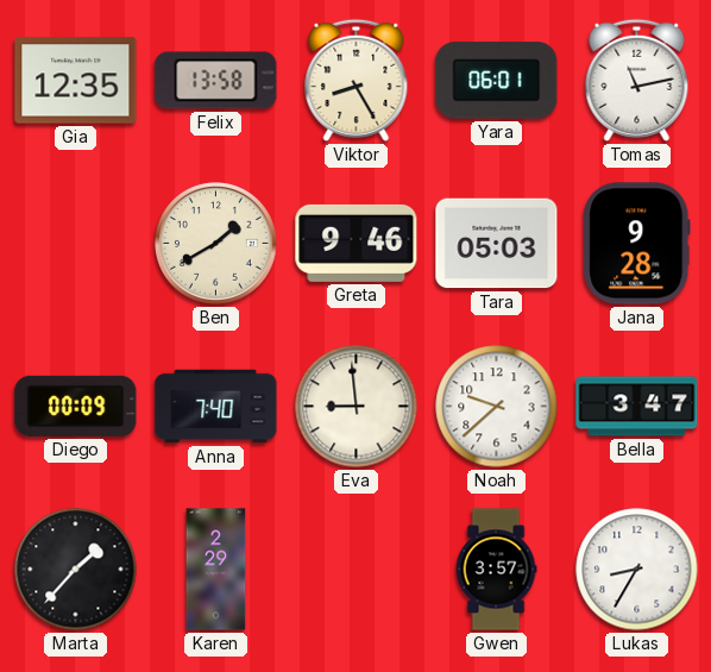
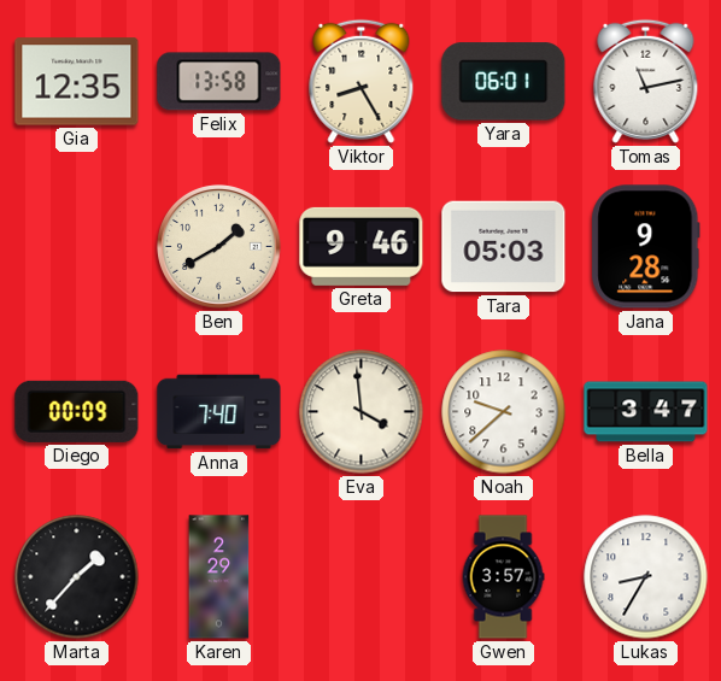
Eva: 8:59 -> 3:59 (362, 412)
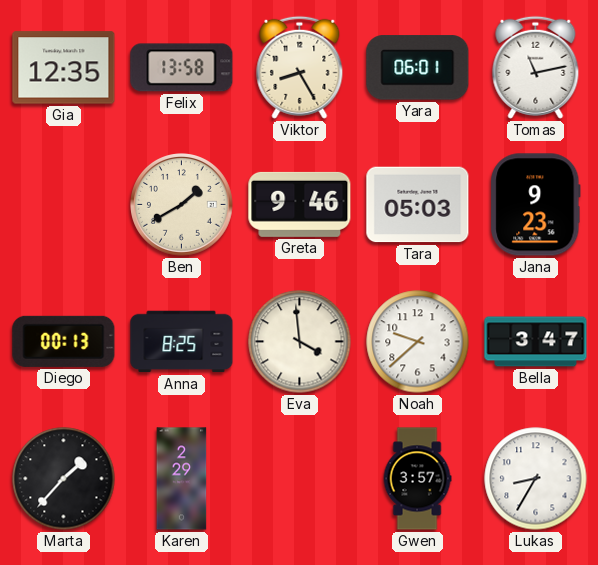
Jana: 9:28 -> 9:23 (536, 205)
Diego: 00:09 -> 00:13 (64, 341)
Anna: 7:40 -> 8:25 (182, 342)
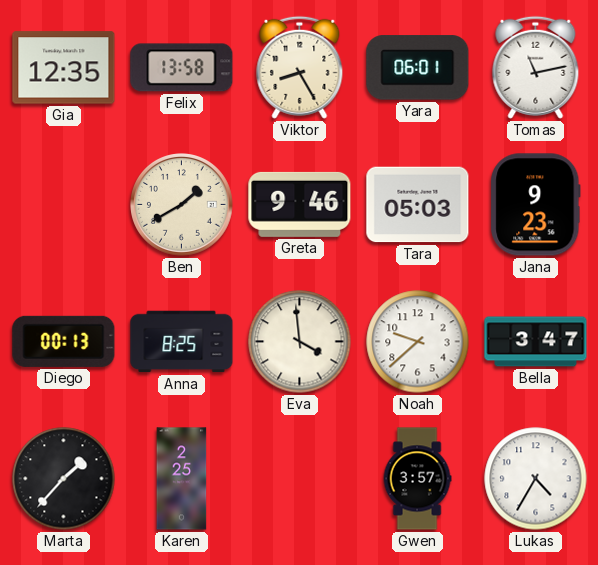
Karen: 2:29 -> 2:25 (182, 479)
Lukas: 8:35 -> 4:35 (536, 479)
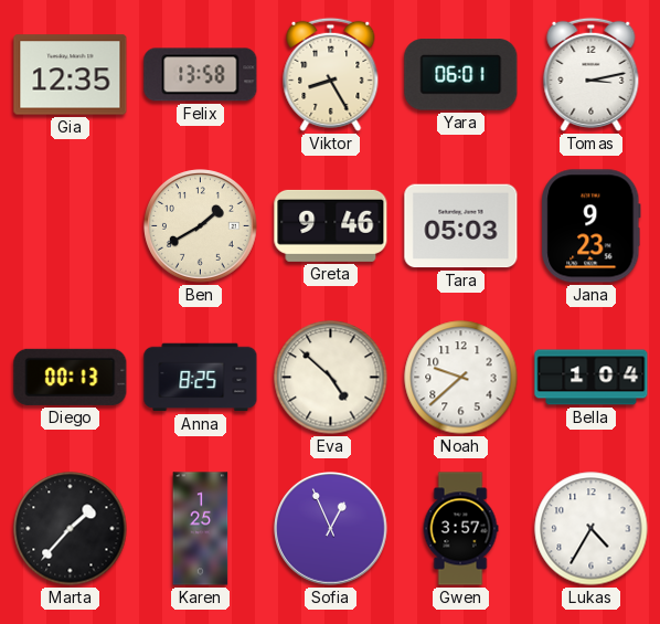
Tomas: 11:13 -> 3:13 (592, 74)
Eva: 3:59 -> 4:52 (331, 378)
Bella: 3:47 -> 1:04 (592, 378)
Karen: 2:25 -> 1:25 (201, 529)
Sofia: none -> 12:56 (331, 529)
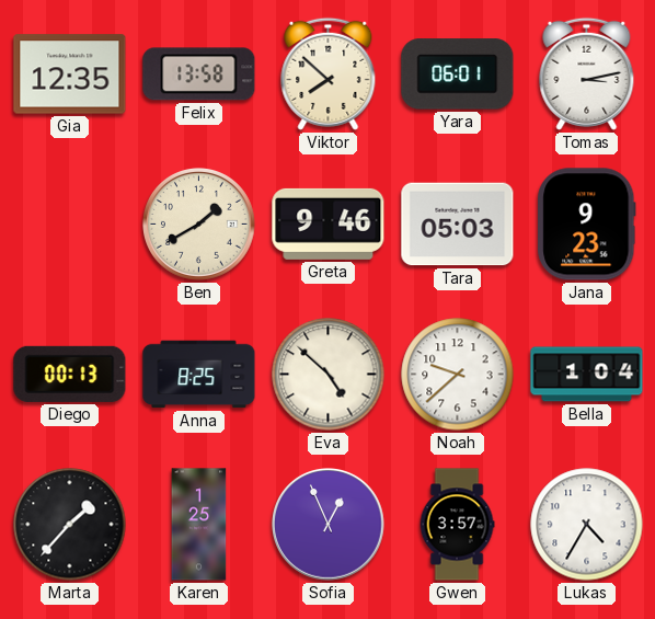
Viktor: 8:25 -> 7:52 (329, 73)
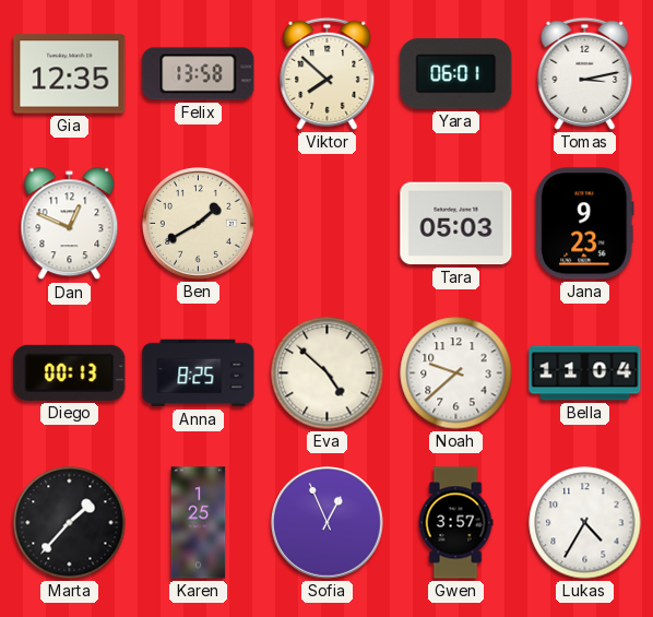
Dan: none -> 12:49 (70, 224)
Greta: 9:46 -> none (329, 223)
Bella: 1:04 -> 11:04 (585, 373)
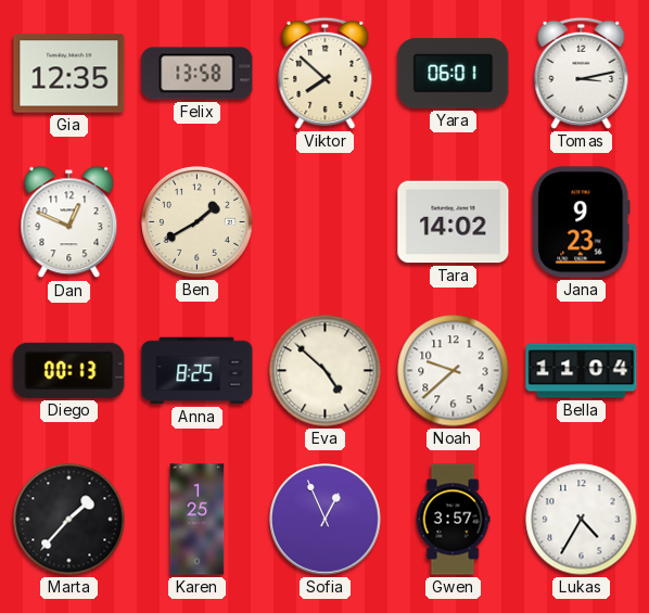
Tara: 05:03 -> 14:02 (454, 222)
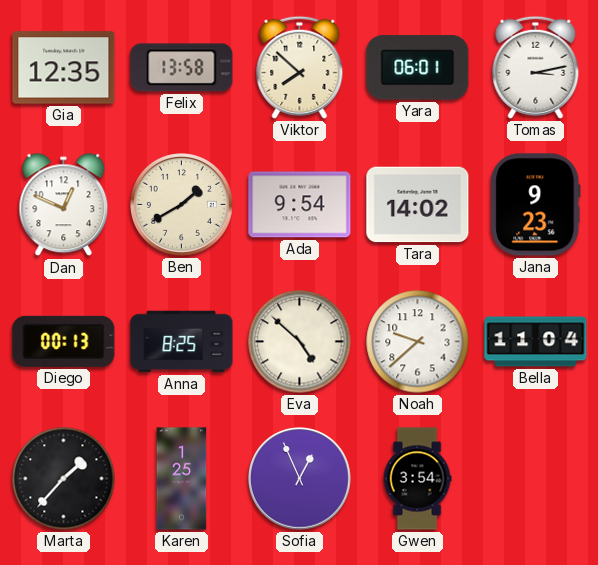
Ada: none -> 9:54 (300, 205)
Gwen: 3:57 -> 3:54 (417, 479)
Lukas: 4:35 -> none (582, 520)
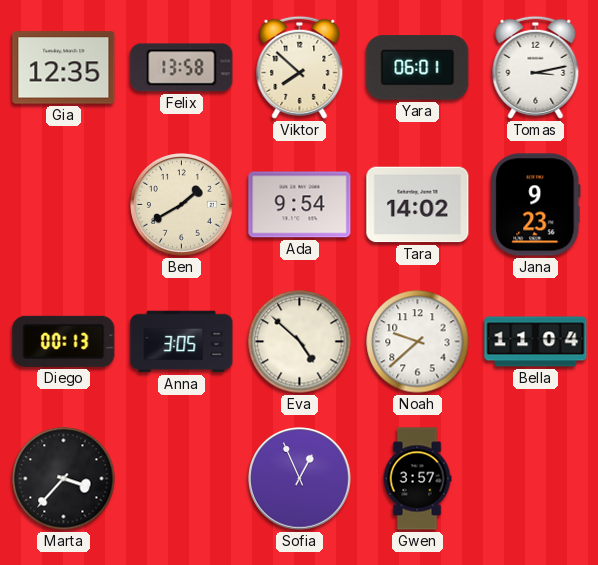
Dan: 12:49 -> none (64, 205)
Anna: 8:25 -> 3:05 (182, 342)
Marta: 1:37 -> 3:37 (64, 479)
Karen: 1:25 -> none (182, 479)
Gwen: 3:54 -> 3:57 (417, 479)
